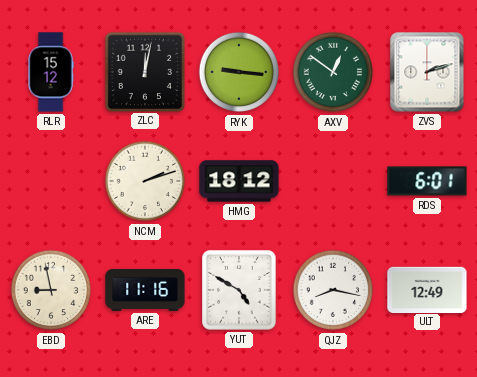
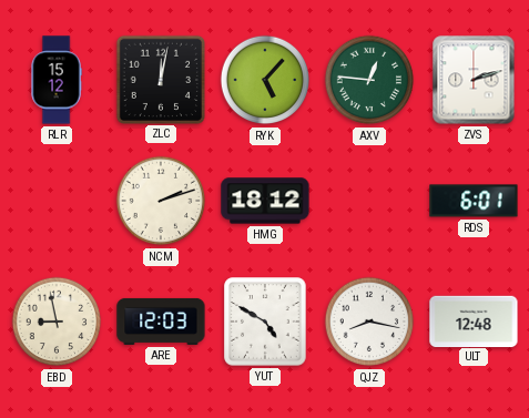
RYK: 9:16 -> 5:07 (265, 80)
AXV: 12:51 -> 12:46 (369, 80)
ARE: 11:16 -> 12:03 (161, 322)
ULT: 12:49 -> 12:48 (474, 320)
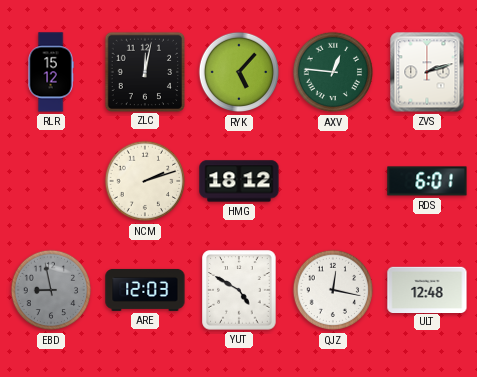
EBD dial: cream -> grey (51, 290)
QJZ: 8:17 -> 12:17 (333, 290)
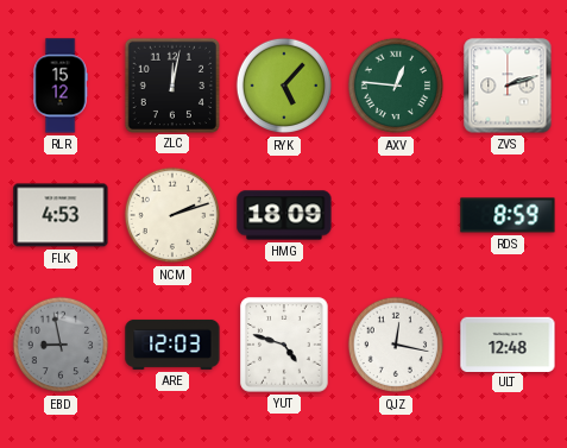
FLK: none -> 4:53 (61, 215)
HMG: 18:12 -> 18:09 (284, 215)
RDS: 6:01 -> 8:59 (508, 215)
YUT: 4:50 -> 4:48 (284, 345)
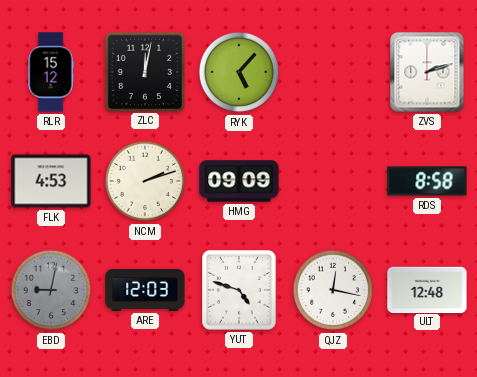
AXV: 12:46 -> none (396, 86)
HMG: 18:09 -> 09:09 (239, 181)
RDS: 8:59 -> 8:58 (427, 181)
EBD: 8:58 -> 9:02 (51, 290)
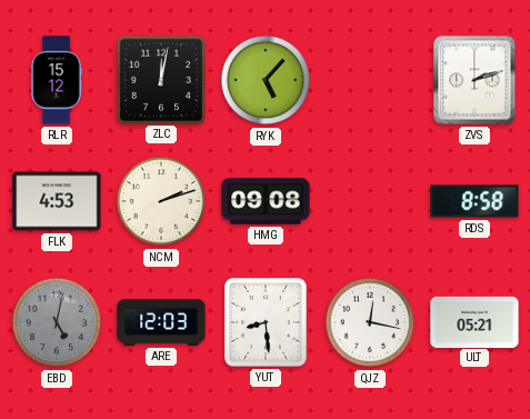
HMG: 09:09 -> 09:08 (266, 201)
EBD: 9:02 -> 5:02 (57, 322)
YUT: 4:48 -> 8:29 (266, 322)
ULT: 12:48 -> 05:21 (474, 321)
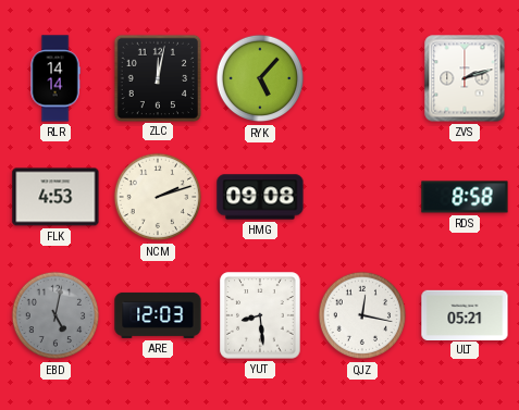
RLR: 15:12 -> 14:14 (55, 78)
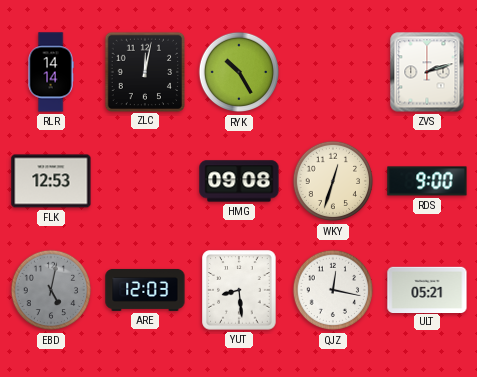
RYK: 5:07 -> 10:25 (239, 72)
FLK: 4:53 -> 12:53 (51, 181)
NCM: 2:12 -> none (158, 197)
WKY: none -> 12:33 (333, 181)
RDS: 8:58 -> 9:00 (427, 181)
